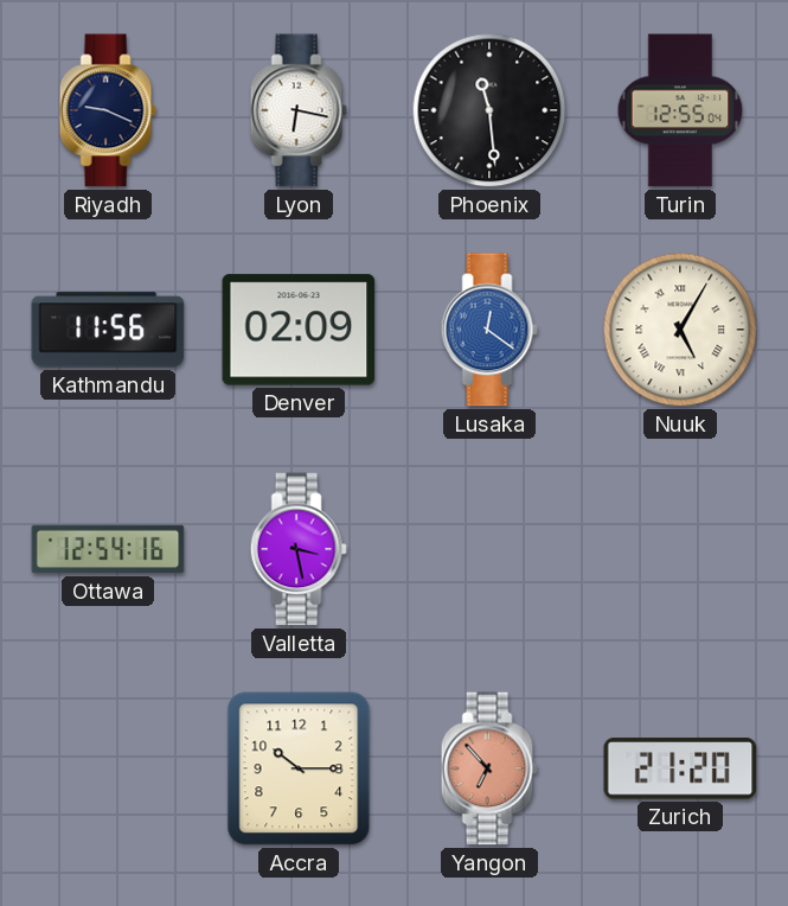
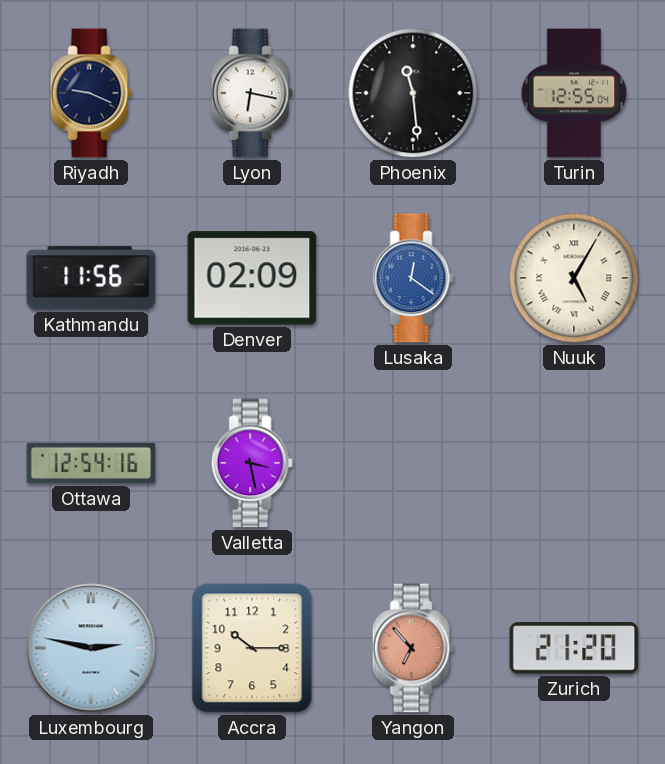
Luxembourg: none -> 2:47 (91, 648)
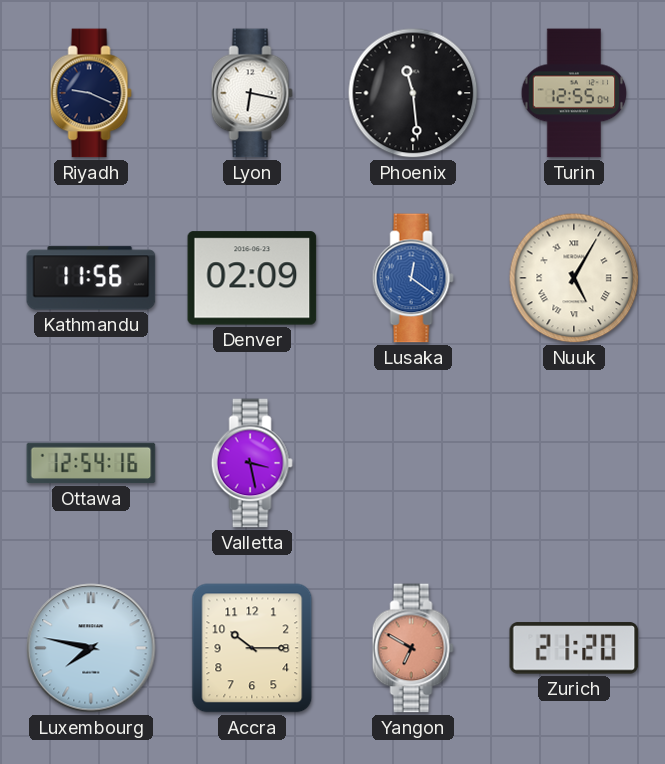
Luxembourg: 2:47 -> 7:47 (91, 648)
Yangon: 6:53 -> 6:50 (413, 648)
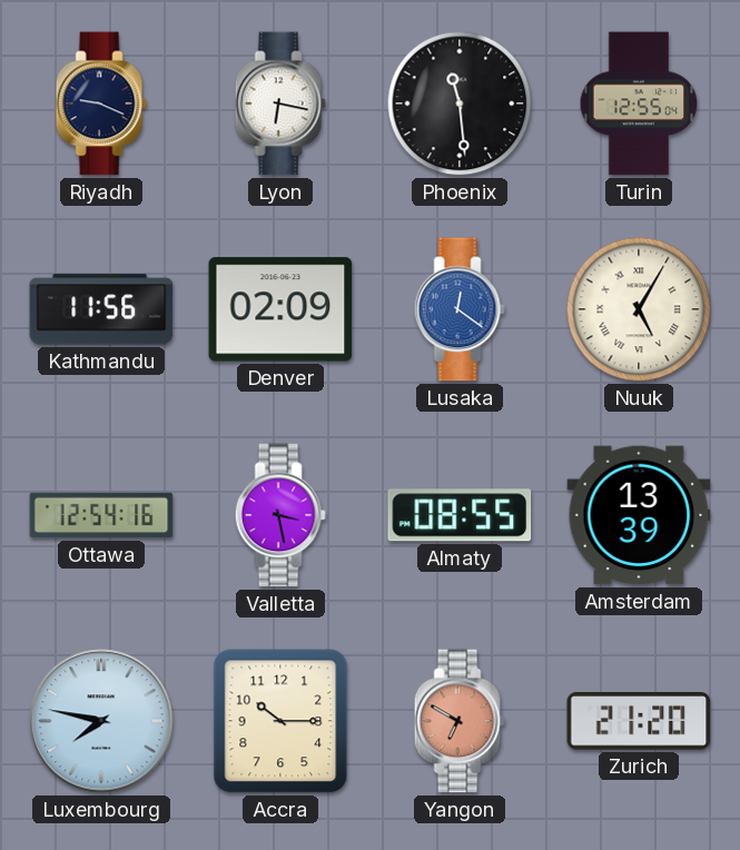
Almaty: none -> 08:55 (460, 515)
Amsterdam: none -> 13:39 (639, 515)
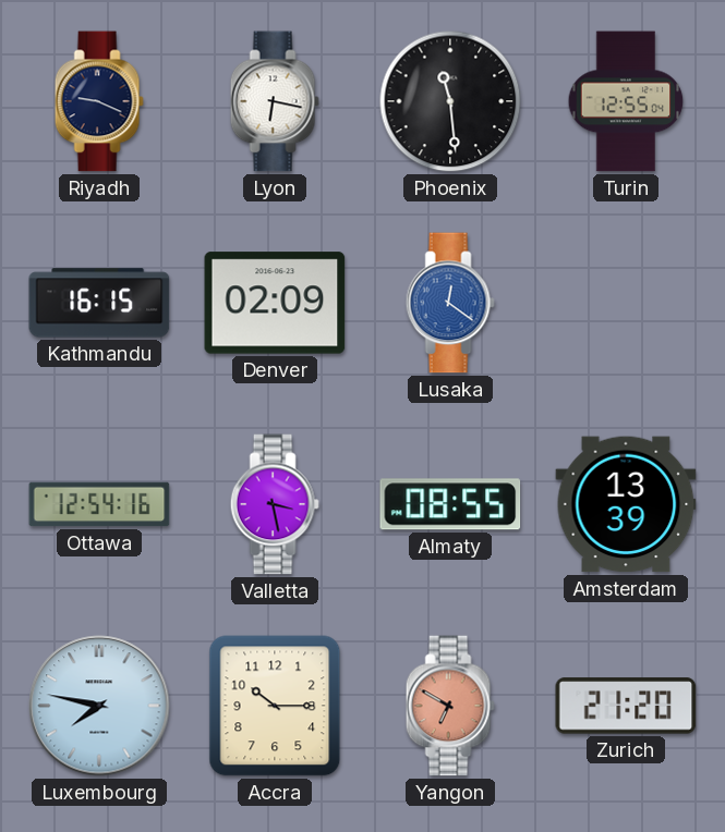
Kathmandu: 11:56 -> 16:15 (99, 303)
Nuuk: 5:05 -> none (639, 309)
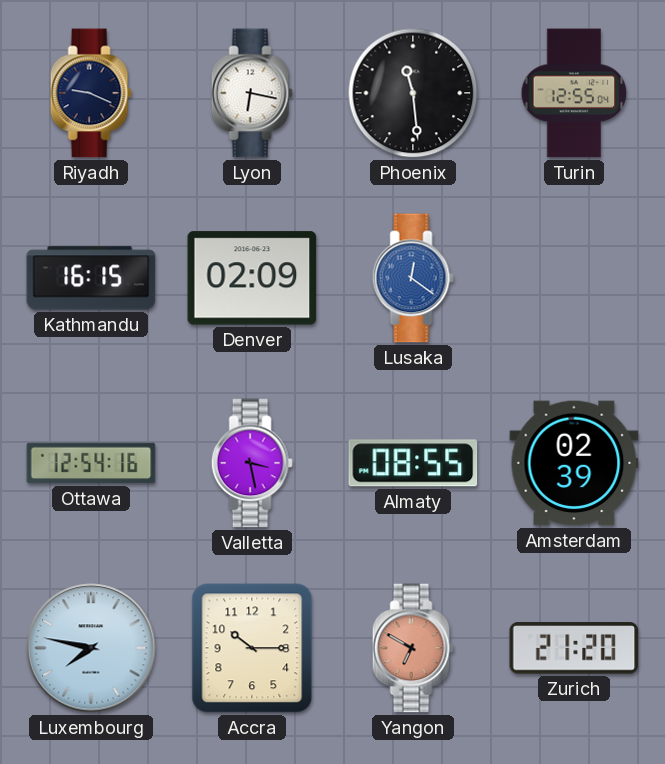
Amsterdam: 13:39 -> 02:39 (574, 463)
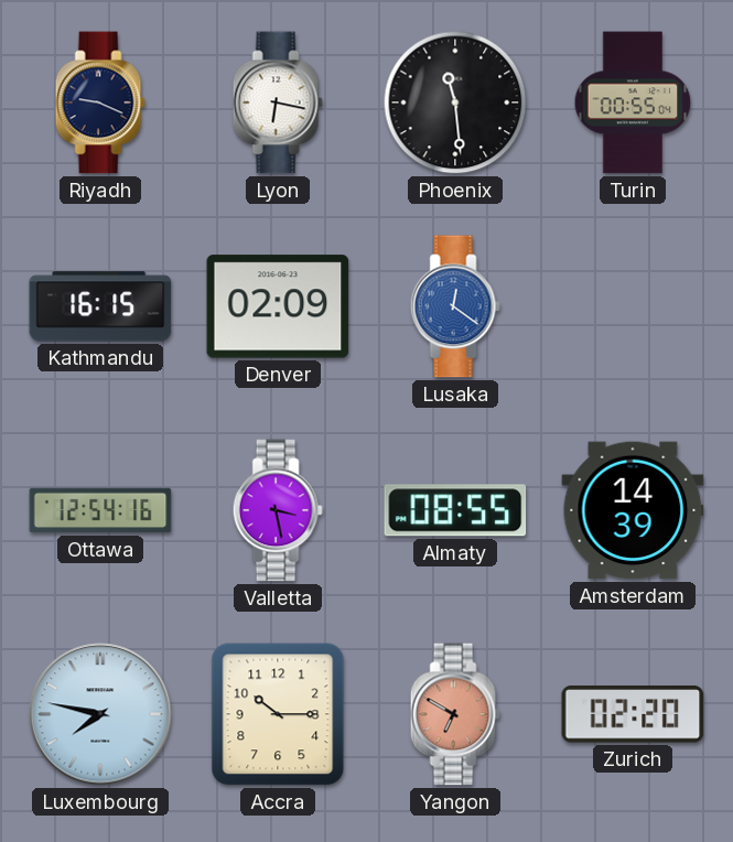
Turin: 12:55 -> 00:55 (633, 102)
Amsterdam: 02:39 -> 14:39 (633, 510)
Zurich: 21:20 -> 02:20 (633, 714)
